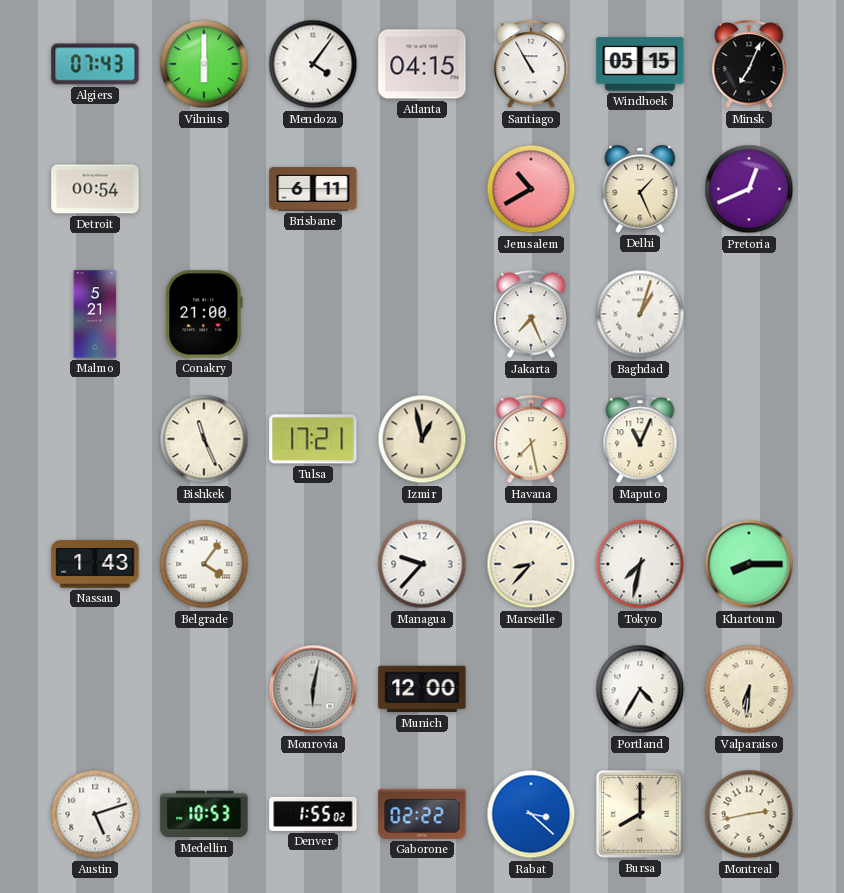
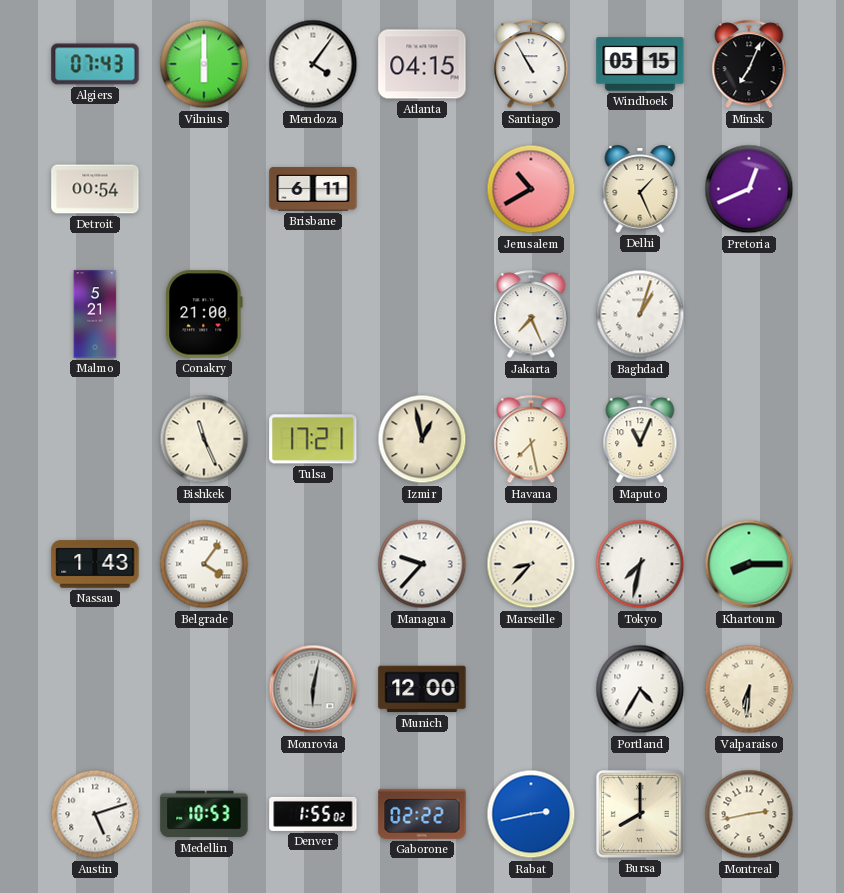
Rabat: 3:22 -> 2:43 (531, 814)
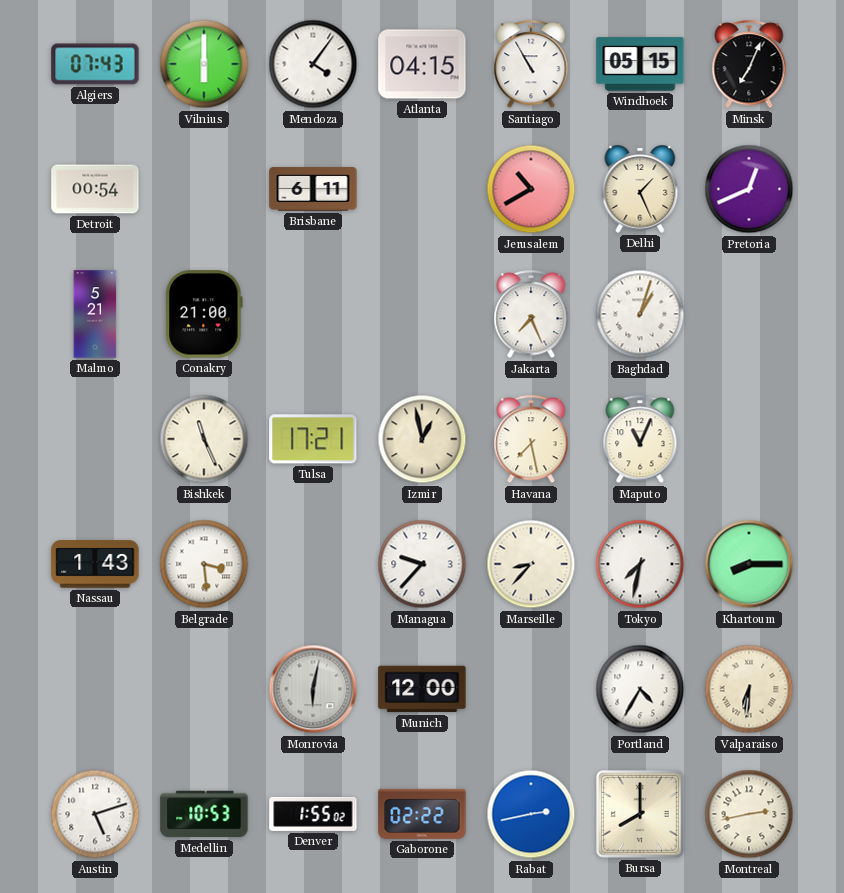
Belgrade: 4:06 -> 3:29 (204, 564)
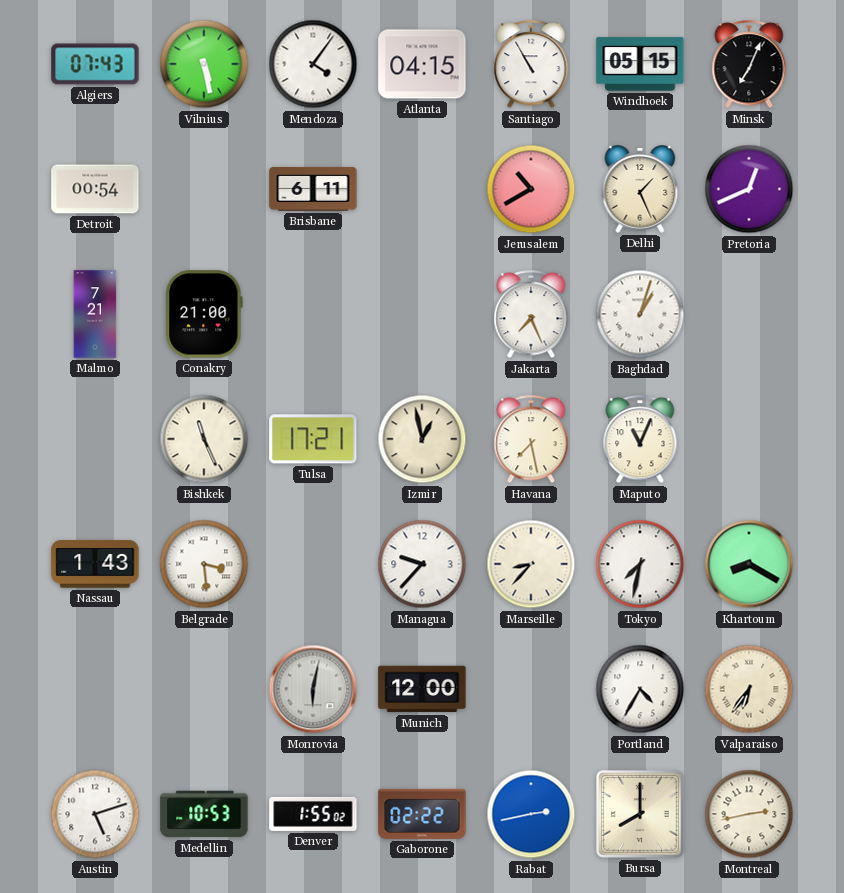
Vilnius: 6:00 -> 5:28 (204, 64)
Malmo: 5:21 -> 7:21 (95, 314)
Khartoum: 8:15 -> 8:20 (749, 564)
Valparaiso: 6:31 -> 6:36 (749, 689)
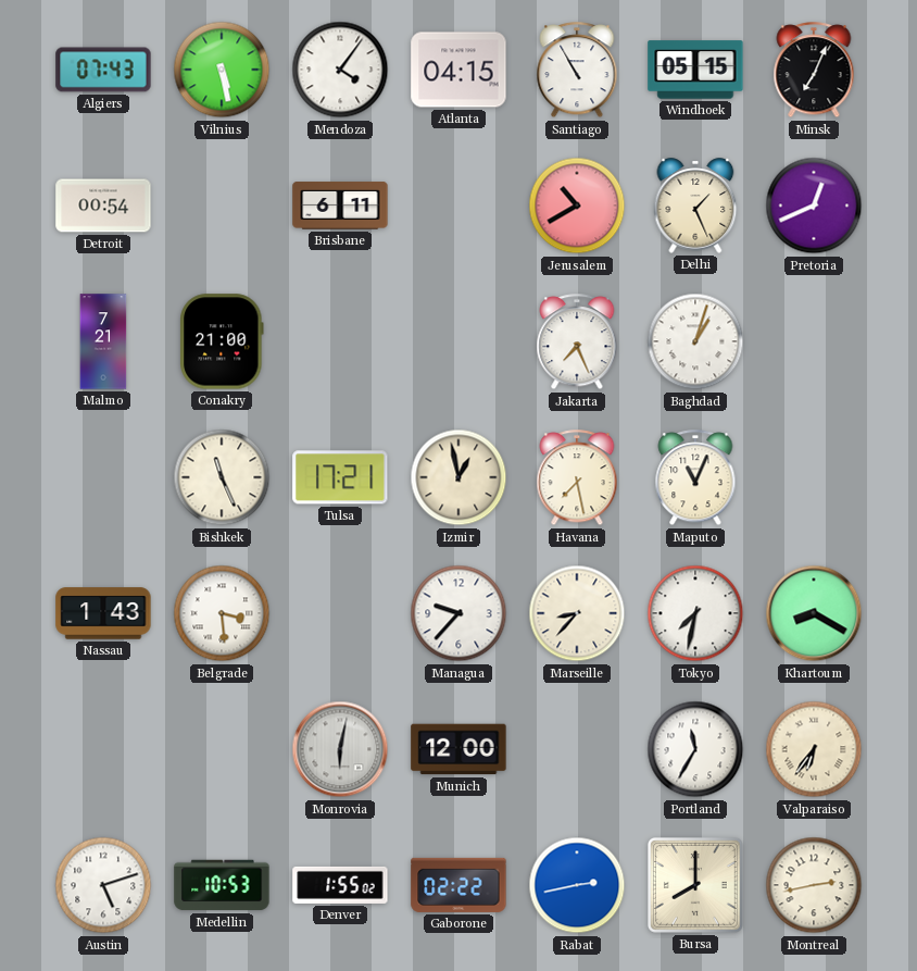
Portland: 4:35 -> 11:35 (695, 749)
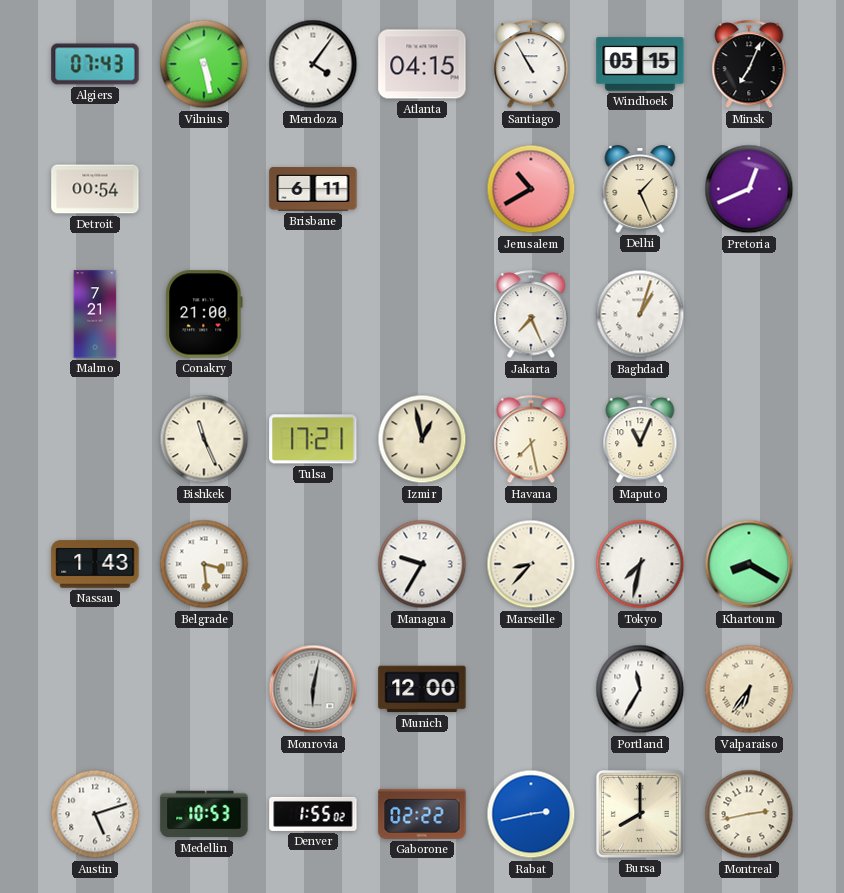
Managua: 9:37 -> 9:35 (422, 564)
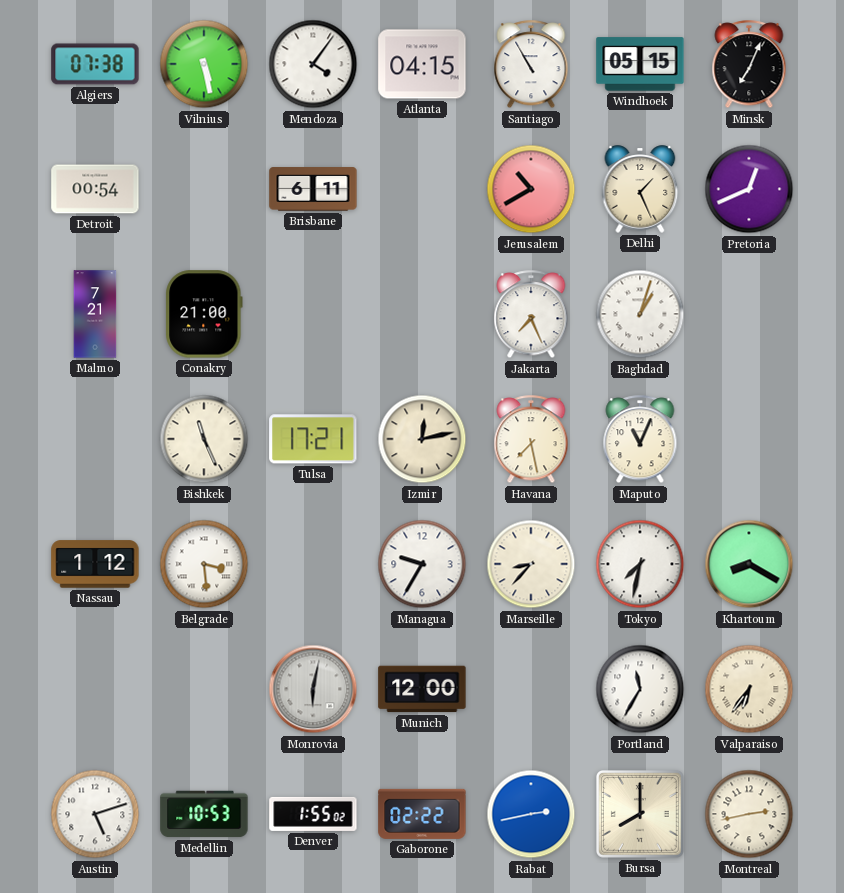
Algiers: 07:43 -> 07:38 (95, 64)
Izmir: 12:58 -> 12:13 (422, 439)
Nassau: 1:43 -> 1:12 (95, 564)
